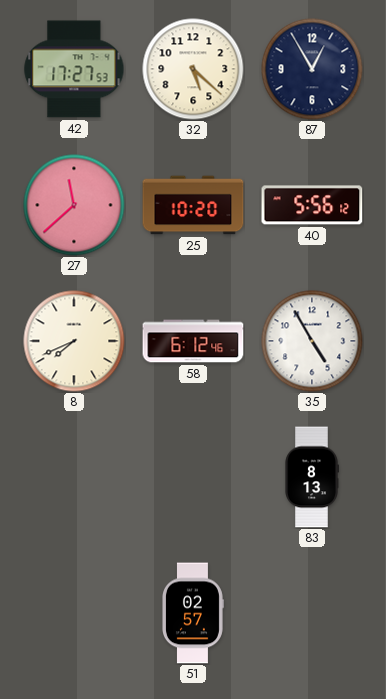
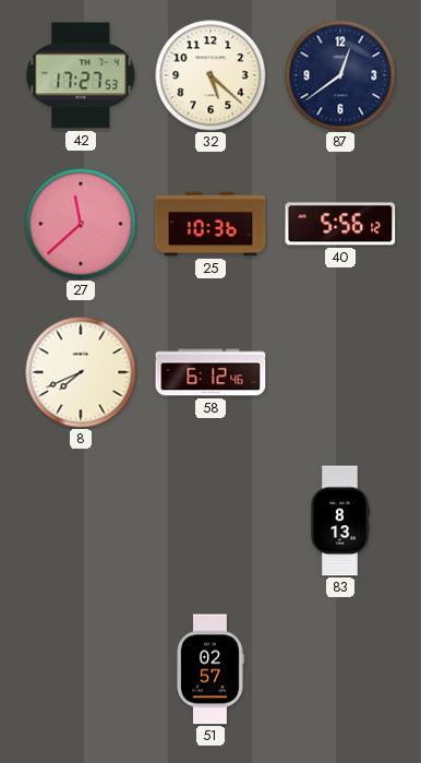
87: 12:55 -> 12:39 (340, 75)
25: 10:20 -> 10:36 (211, 224)
35: 4:55 -> none (312, 341)
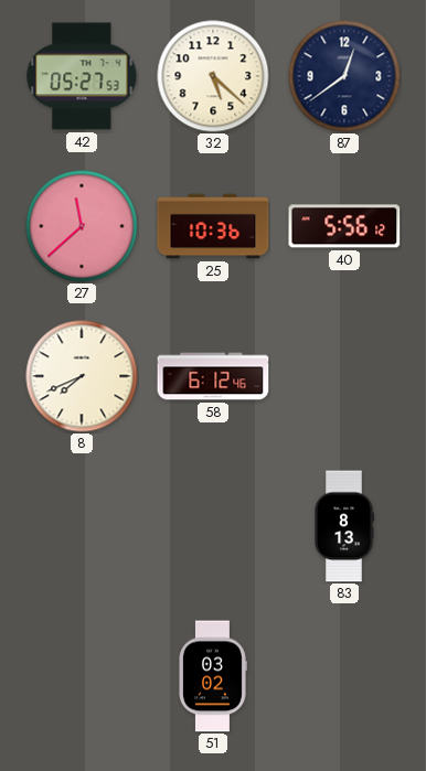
42: 17:27 -> 05:27 (82, 76)
51: 02:57 -> 03:02 (213, 676)
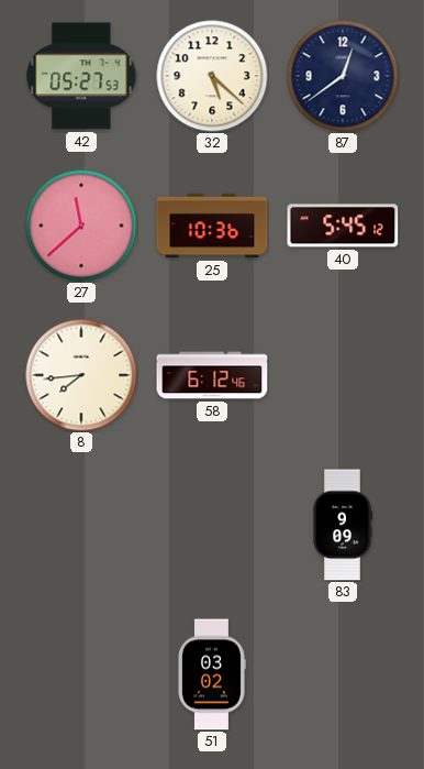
40: 5:56 -> 5:45 (343, 226)
8: 7:41 -> 7:44 (81, 375)
83: 8:13 -> 9:09 (343, 525)
